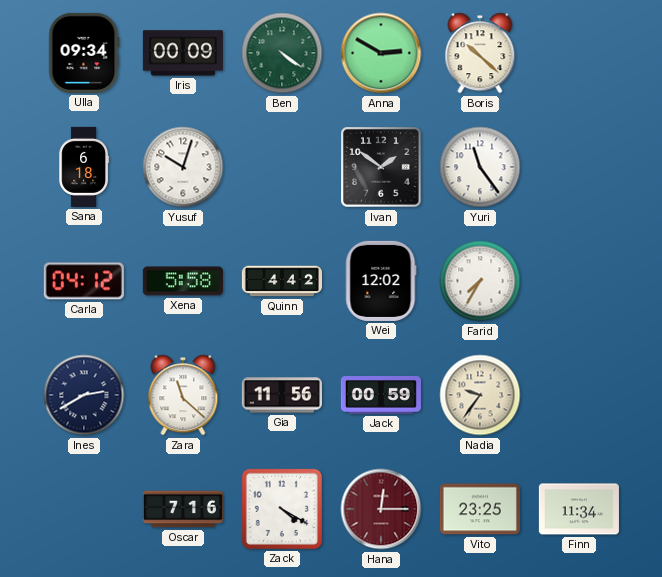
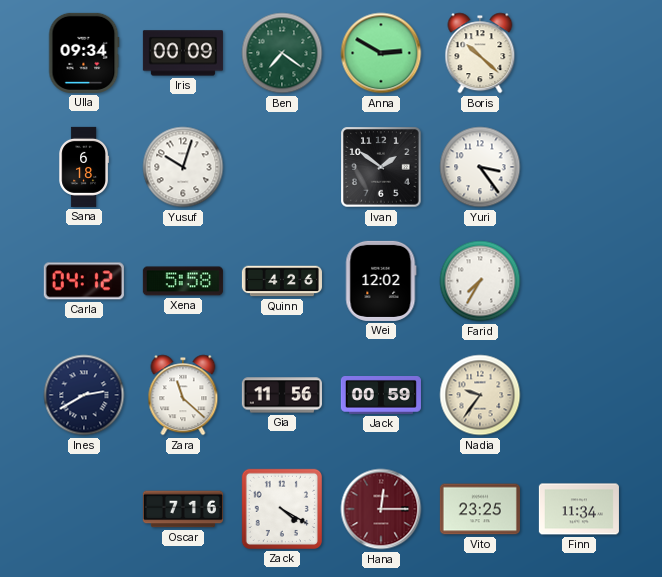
Ben: 4:21 -> 7:21 (282, 53)
Yuri: 11:24 -> 3:24 (480, 167)
Quinn: 4:42 -> 4:26 (282, 281)
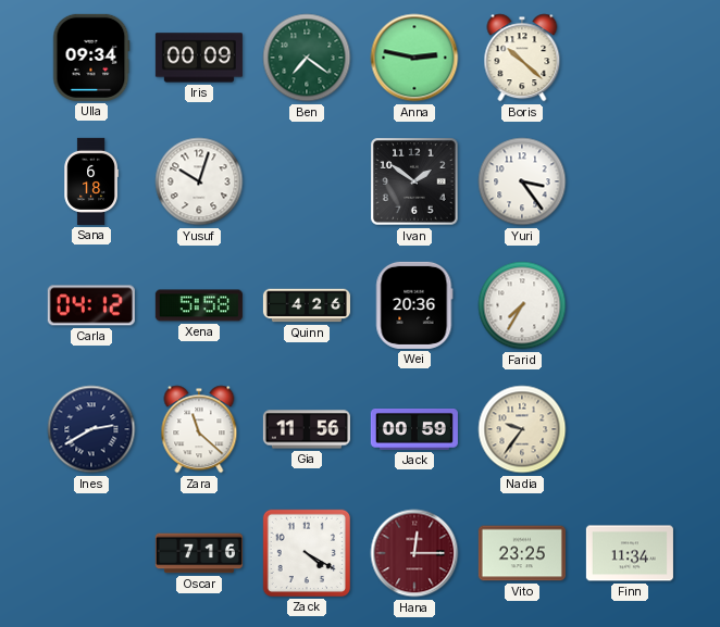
Anna: 2:50 -> 2:47 (414, 58)
Wei: 12:02 -> 20:36 (414, 305)
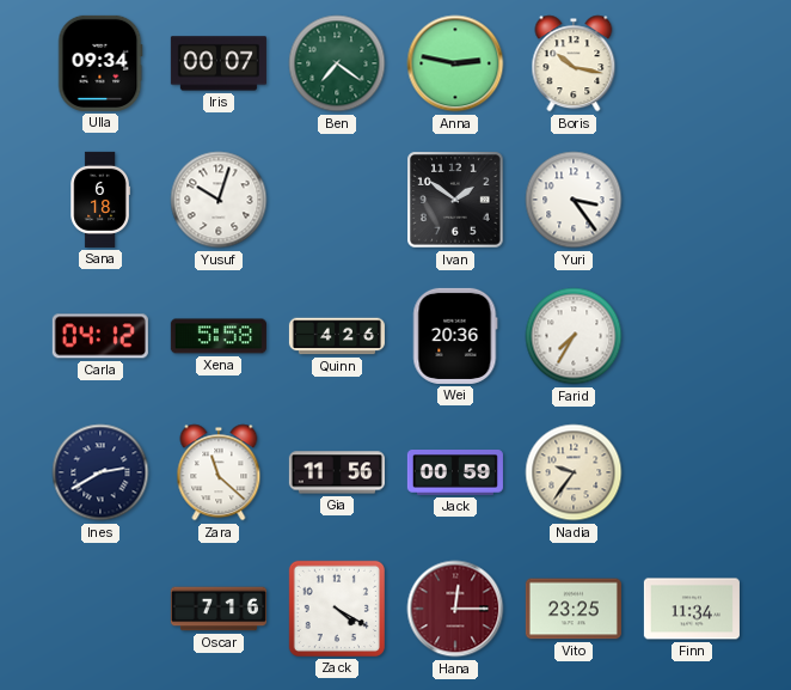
Iris: 00:09 -> 00:07 (219, 63)
Boris: 10:22 -> 10:17 (574, 63)
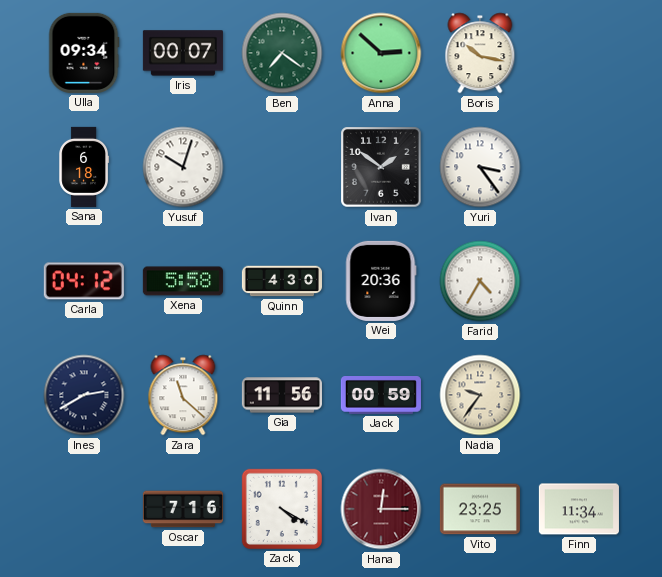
Anna: 2:47 -> 2:52 (381, 53)
Quinn: 4:26 -> 4:30 (282, 281)
Farid: 7:35 -> 4:35 (480, 281)
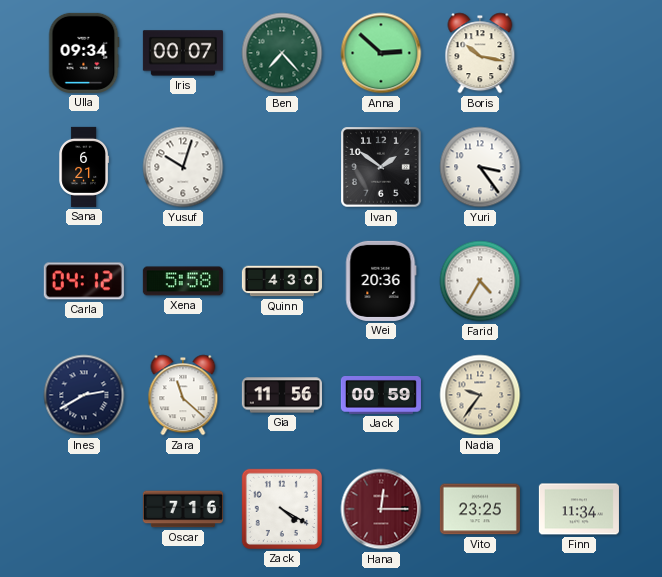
Ben: 7:21 -> 7:23 (282, 53)
Sana: 6:18 -> 6:21 (83, 167)
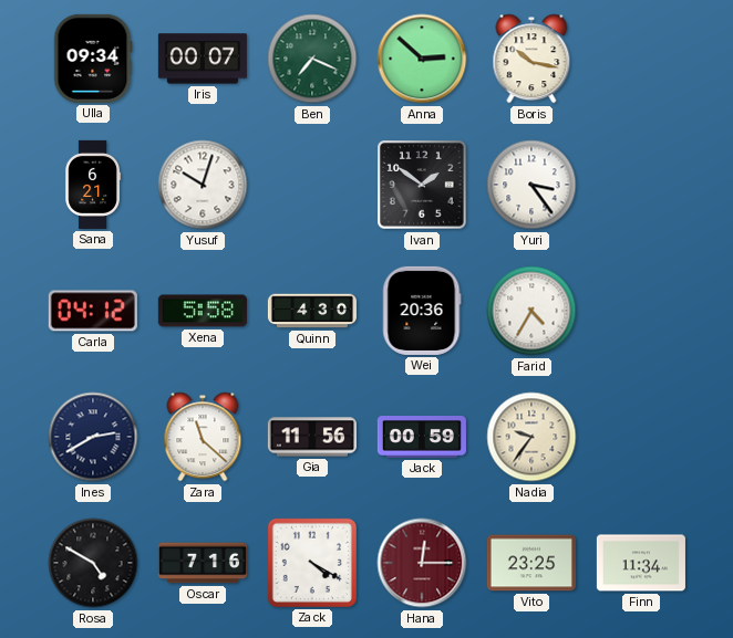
Ben: 7:23 -> 7:19 (312, 59)
Rosa: none -> 4:50 (93, 563)
